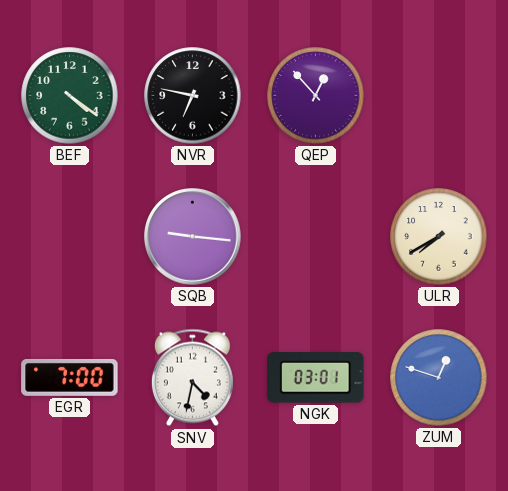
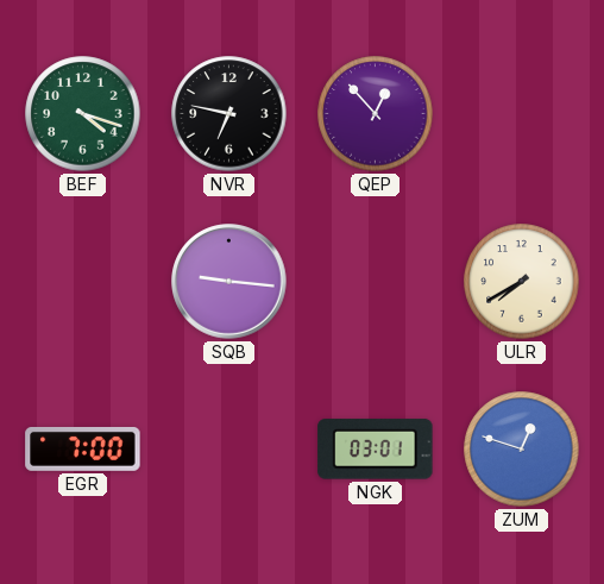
BEF: 4:21 -> 4:18 (83, 114)
SNV: 4:32 -> none (192, 378)
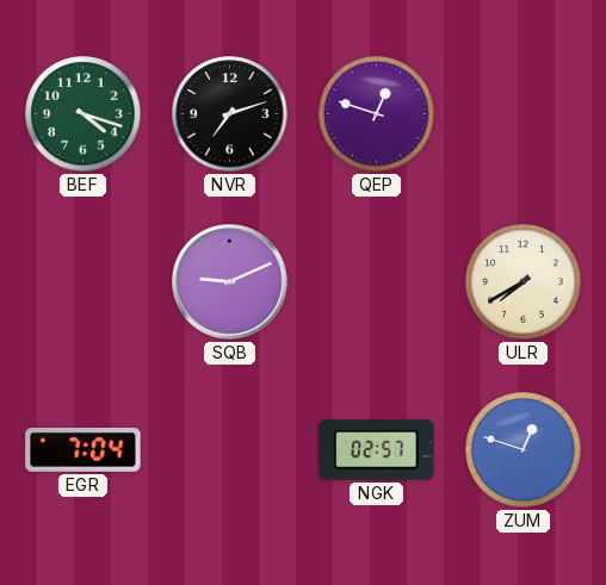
NVR: 6:47 -> 7:12 (230, 114)
QEP: 12:53 -> 12:48 (377, 114)
SQB: 9:16 -> 9:11 (230, 282)
EGR: 7:00 -> 7:04 (84, 449)
NGK: 03:01 -> 02:57 (377, 450)
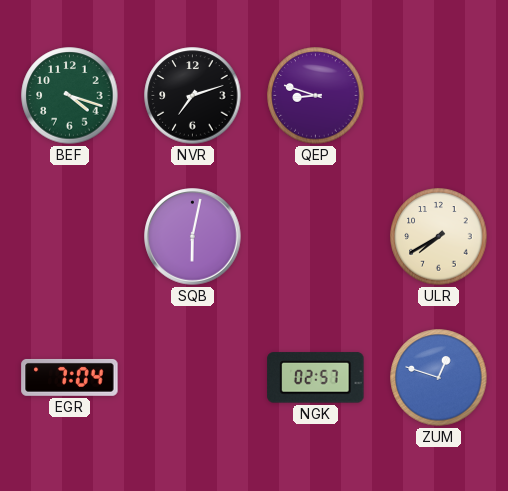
QEP: 12:48 -> 8:48 (316, 96)
SQB: 9:11 -> 6:02 (193, 237)
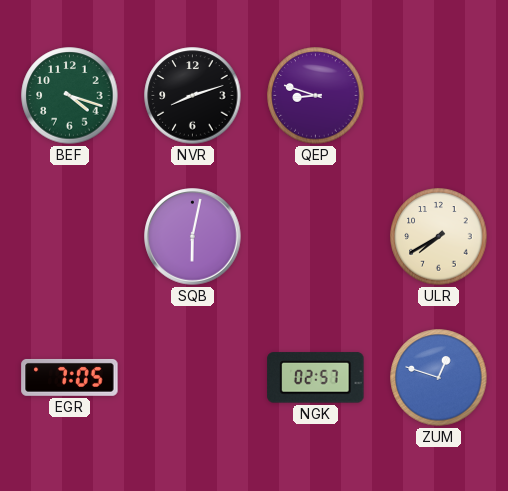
NVR: 7:12 -> 8:12 (193, 96)
EGR: 7:04 -> 7:05 (70, 377)
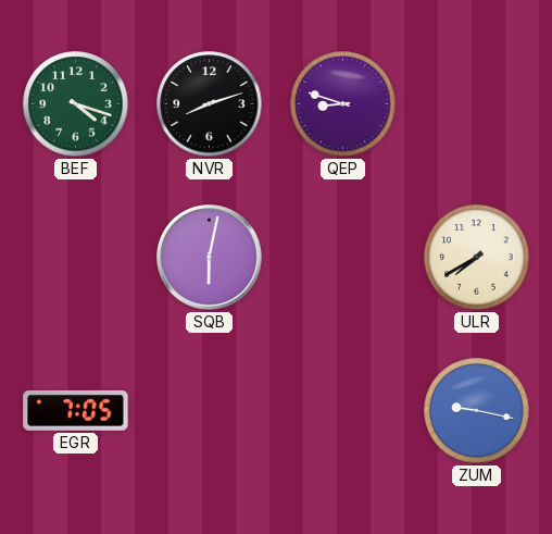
NGK: 02:57 -> none (316, 378)
ZUM: 12:48 -> 9:17 (477, 411)
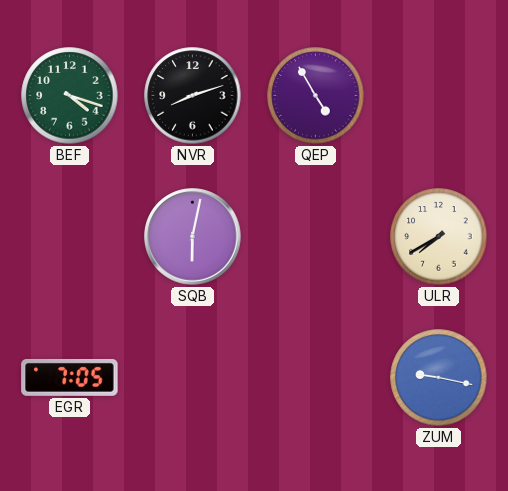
QEP: 8:48 -> 4:55 (316, 96)
